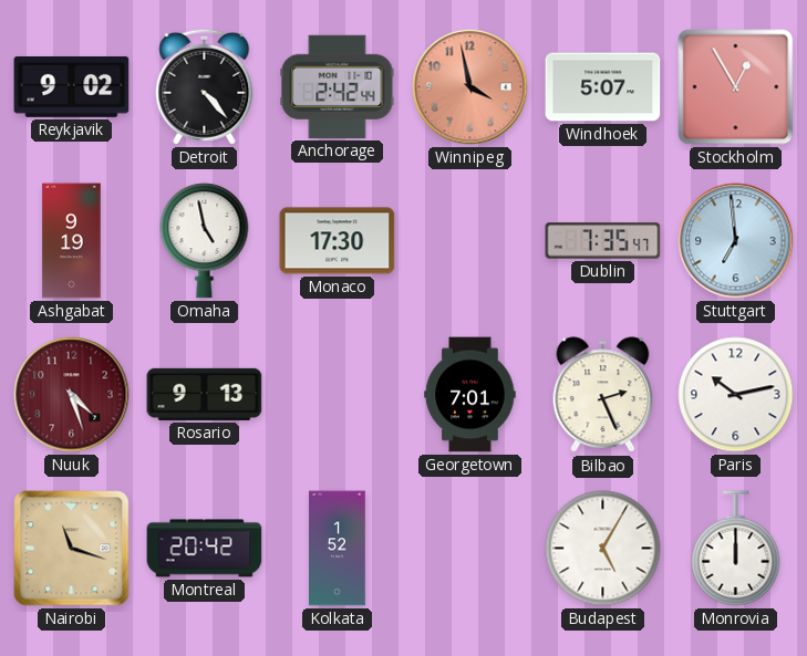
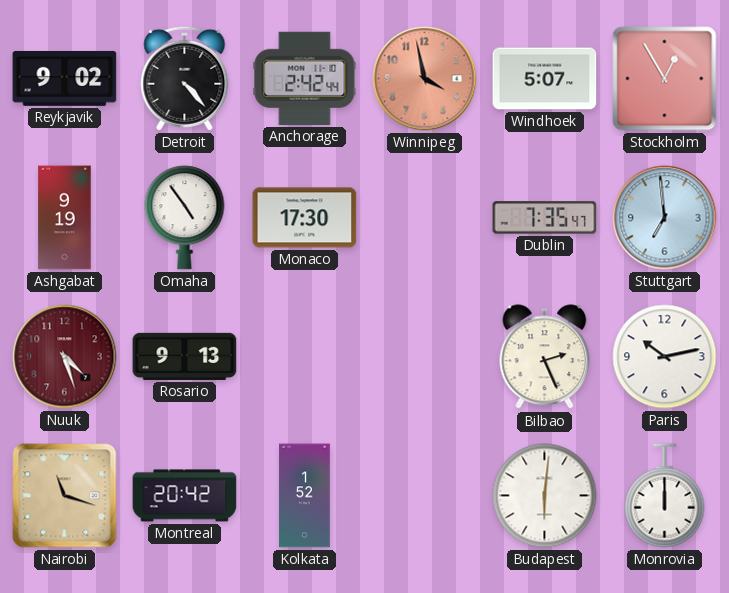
Omaha: 4:58 -> 4:54 (185, 218)
Georgetown: 7:01 -> none (470, 395)
Budapest: 5:05 -> 6:01 (545, 496)
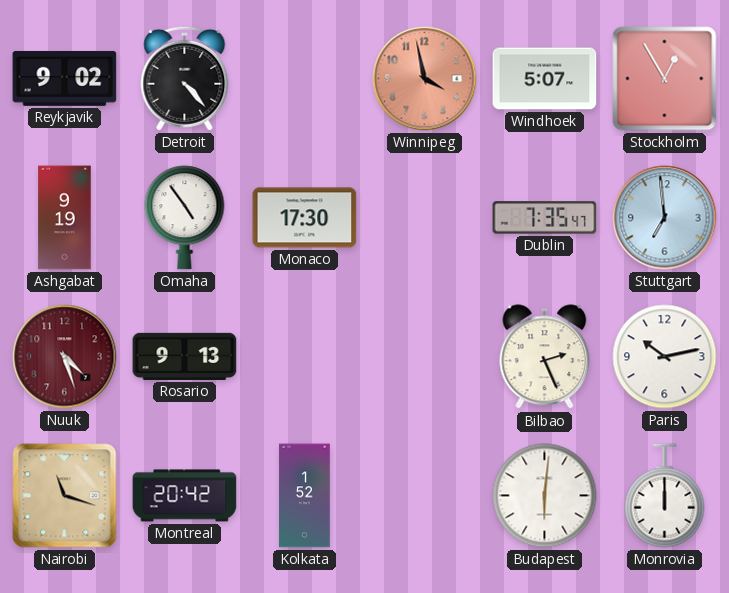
Anchorage: 2:42 -> none (305, 78)
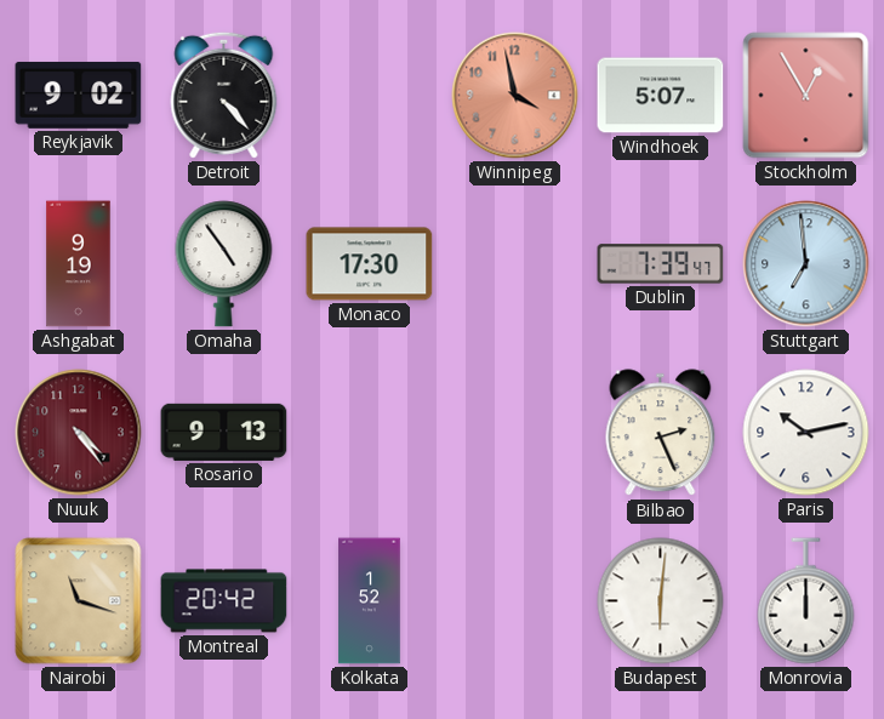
Dublin: 7:35 -> 7:39 (661, 264)
Nuuk: 4:27 -> 4:24 (79, 433)
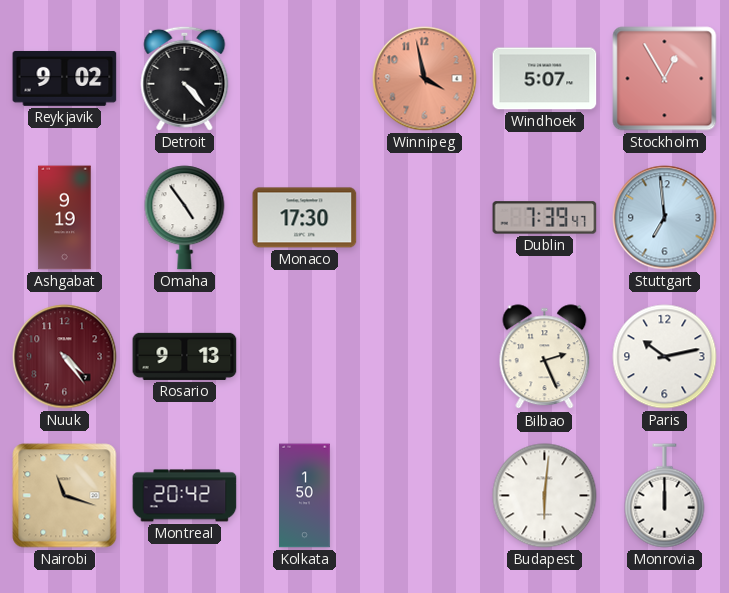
Kolkata: 1:52 -> 1:50 (305, 496)
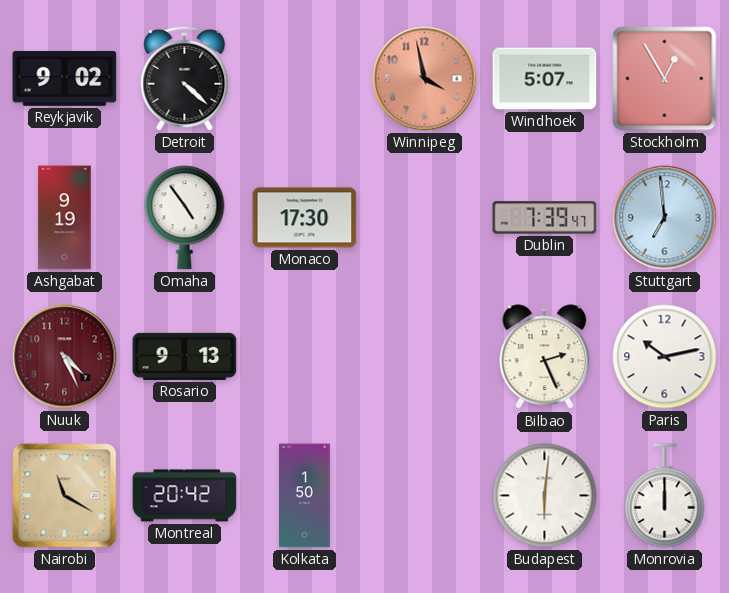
Detroit: 4:23 -> 4:22 (185, 78)
Nuuk: 4:24 -> 4:26 (65, 357)
Nairobi: 11:18 -> 11:20 (65, 496)
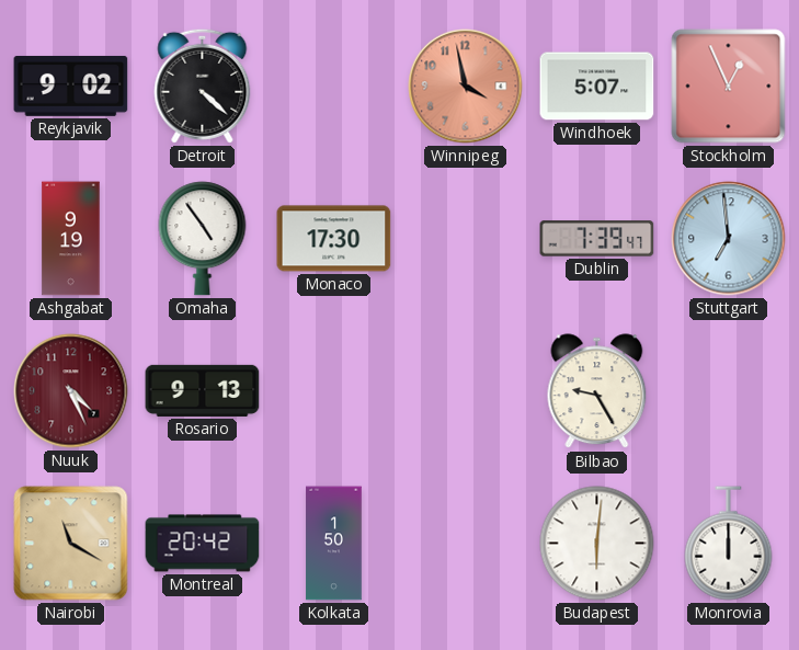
Stockholm: 12:55 -> 12:56 (729, 87)
Bilbao: 2:26 -> 9:25 (597, 391)
Paris: 10:13 -> none (665, 357)
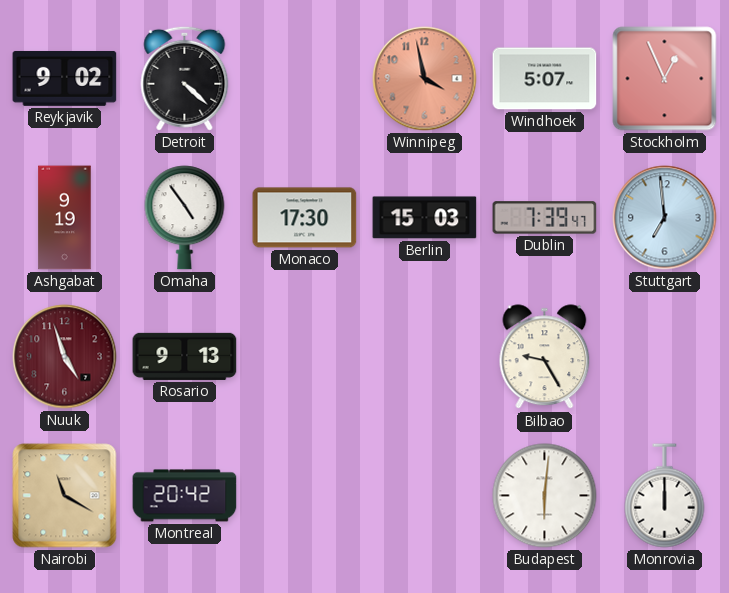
Berlin: none -> 15:03 (425, 218)
Nuuk: 4:26 -> 4:57 (65, 357)
Kolkata: 1:50 -> none (334, 544)
